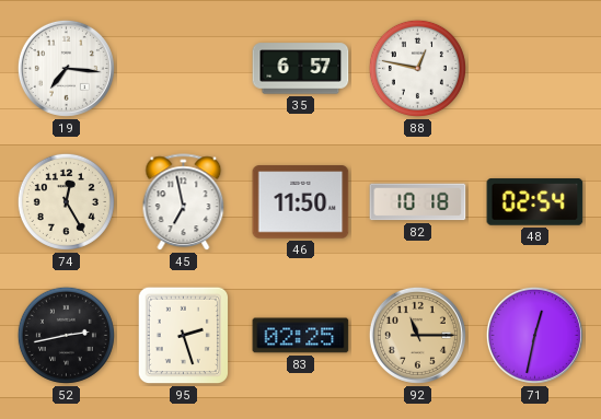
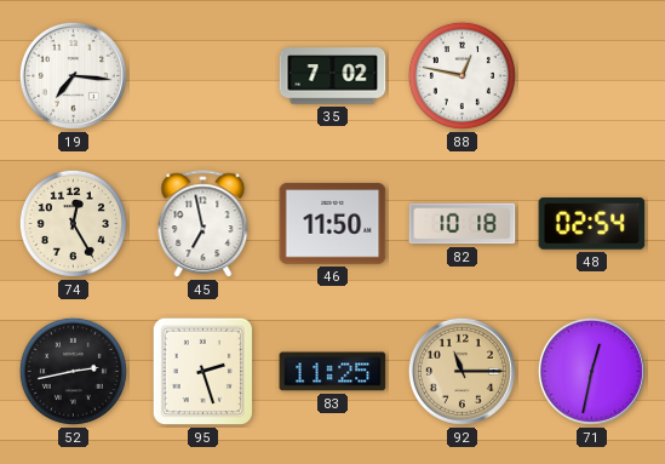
35: 6:57 -> 7:02 (333, 76)
83: 02:25 -> 11:25 (333, 372)
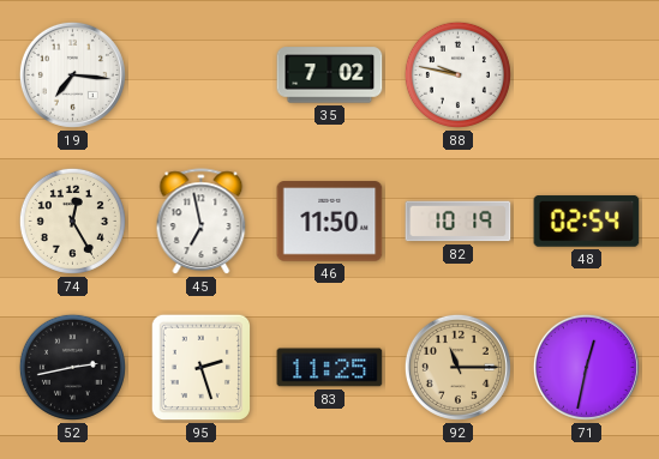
88: 12:47 -> 9:47 (457, 74)
82: 10:18 -> 10:19 (459, 222)
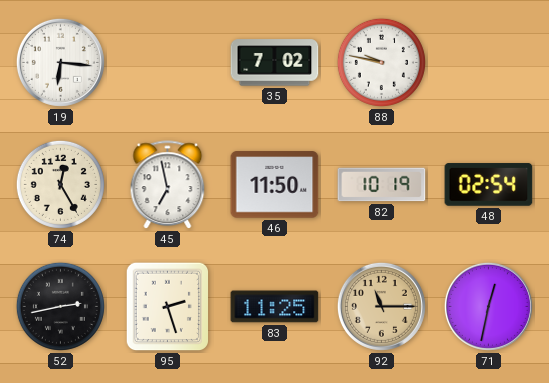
19: 7:16 -> 6:16 (60, 62)
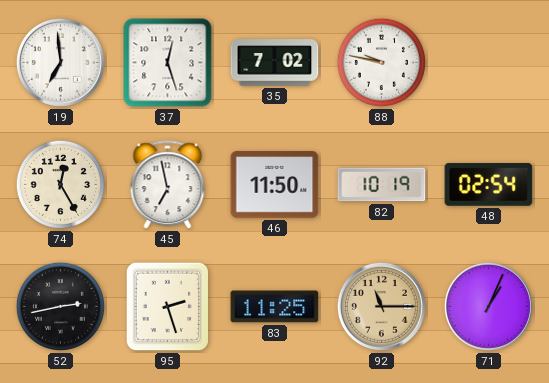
19: 6:16 -> 6:59 (60, 62)
37: none -> 12:27 (168, 63)
71: 12:32 -> 1:04 (488, 306)
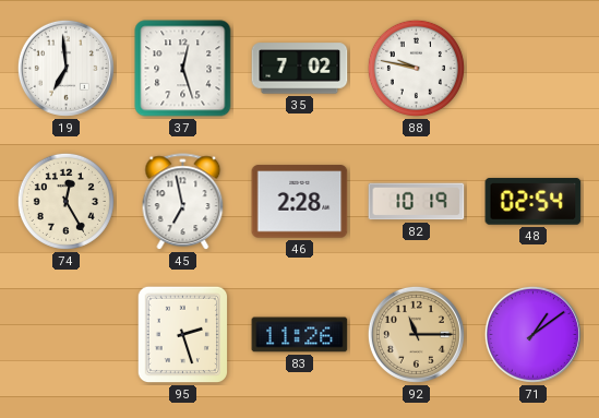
46: 11:50 -> 2:28 (300, 202)
52: 2:43 -> none (60, 306)
83: 11:25 -> 11:26 (300, 335)
71: 1:04 -> 1:09 (532, 334)
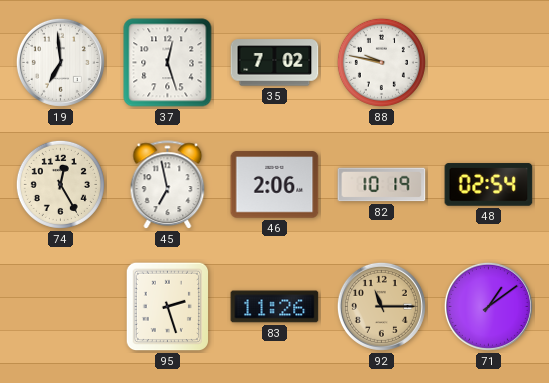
46: 2:28 -> 2:06 (275, 185)
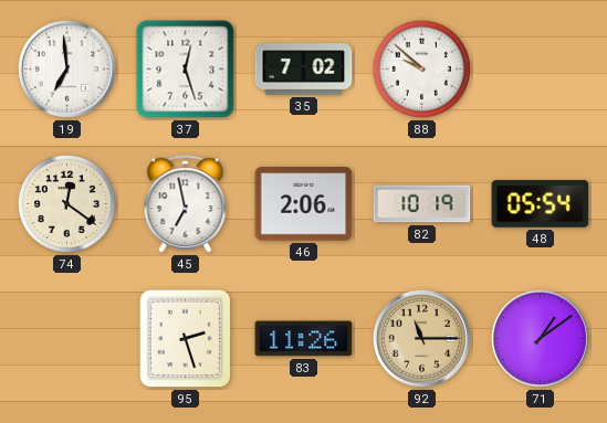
88: 9:47 -> 9:52 (421, 68)
74: 12:25 -> 12:21 (66, 203)
48: 02:54 -> 05:54 (541, 204)
